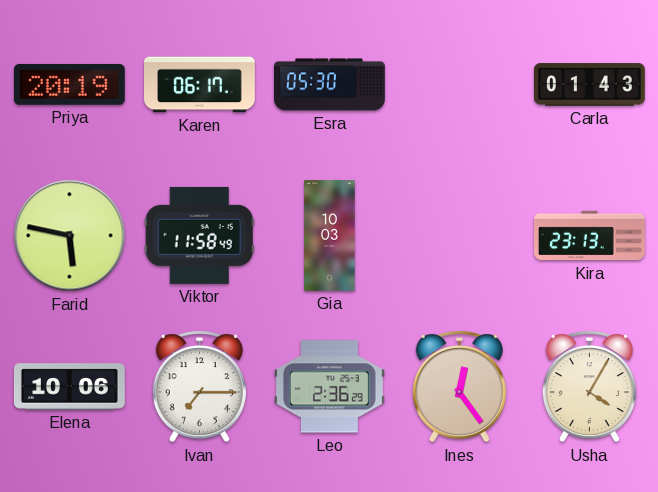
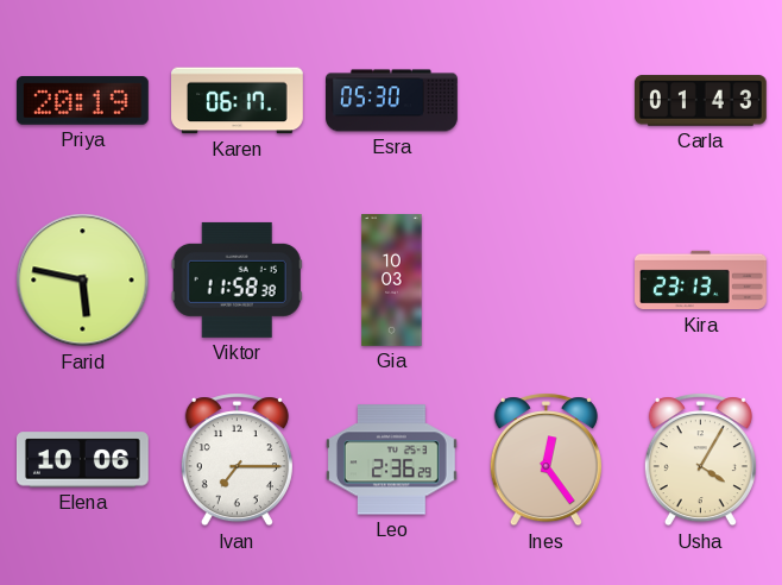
Viktor: 11:58:49 -> 11:58:38 (237, 279)
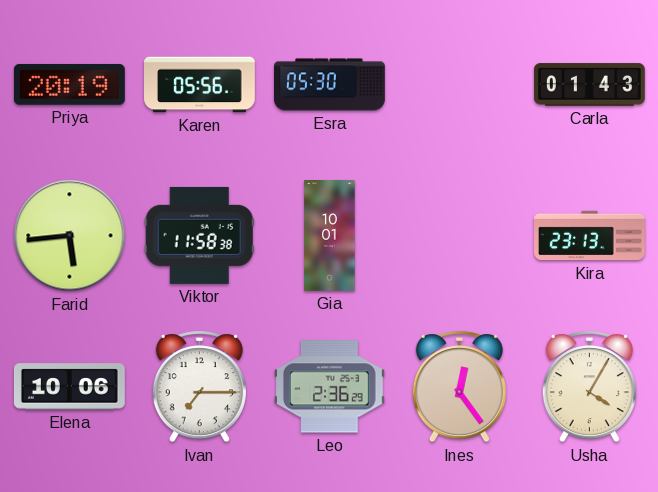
Karen: 06:17 -> 05:56 (200, 85)
Farid: 5:47 -> 5:44 (70, 236)
Gia: 10:03 -> 10:01 (330, 236)
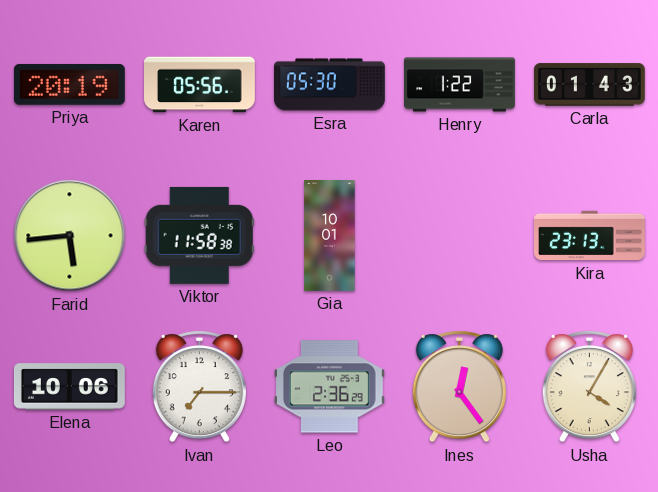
Henry: none -> 1:22 (460, 85)
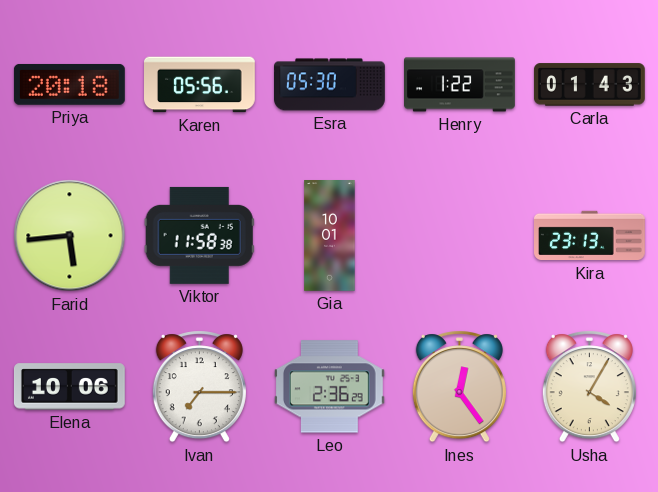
Priya: 20:19 -> 20:18 (69, 84)
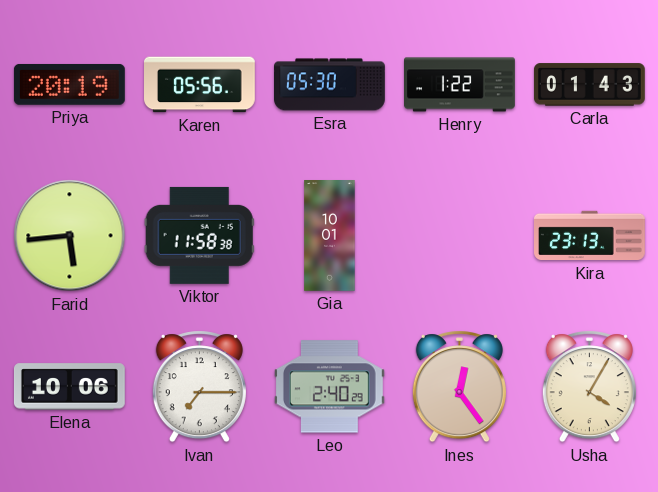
Priya: 20:18 -> 20:19 (69, 84)
Leo: 2:36 -> 2:40 (329, 387)
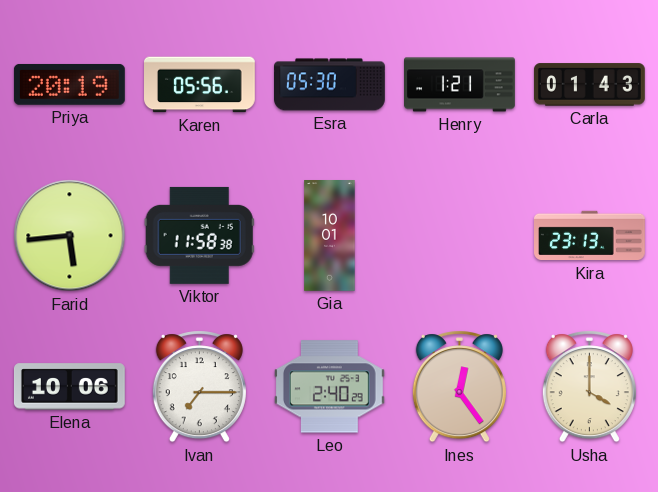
Henry: 1:22 -> 1:21 (460, 85)
Usha: 4:05 -> 4:00 (589, 387)
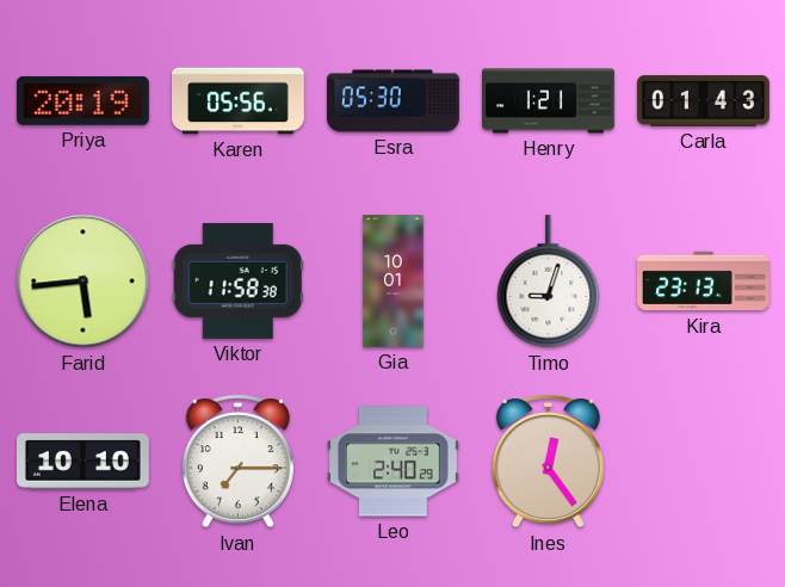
Timo: none -> 9:03 (549, 282)
Elena: 10:06 -> 10:10 (82, 462)
Usha: 4:00 -> none (589, 387)
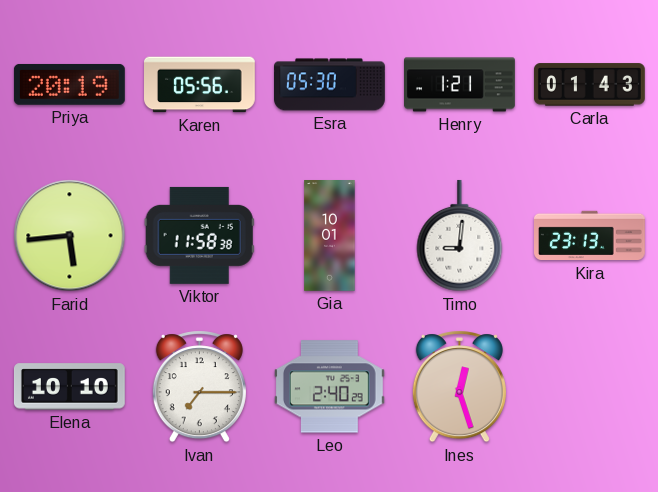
Timo: 9:03 -> 9:01 (460, 236)
Ines: 12:24 -> 12:27 (459, 387)
